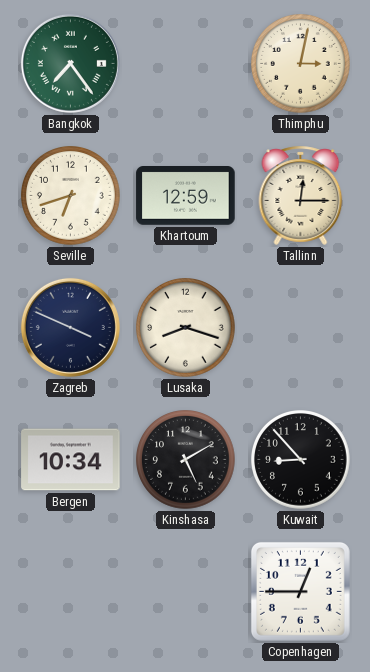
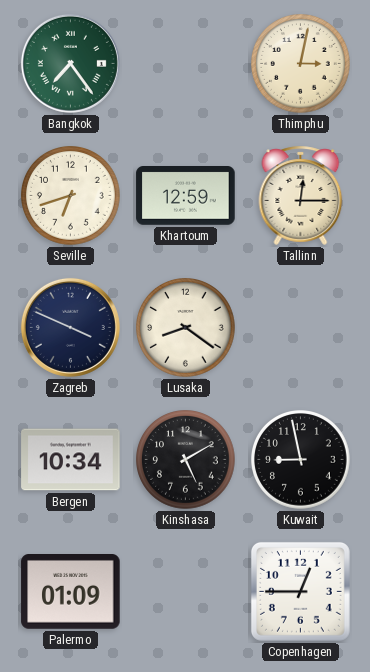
Lusaka: 8:18 -> 8:21 (186, 328)
Kuwait: 8:53 -> 8:58 (301, 460)
Palermo: none -> 01:09 (71, 592)
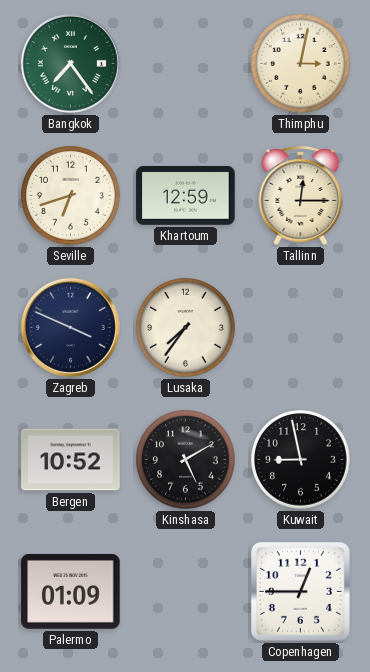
Lusaka: 8:21 -> 7:36 (186, 328)
Bergen: 10:34 -> 10:52 (71, 460)
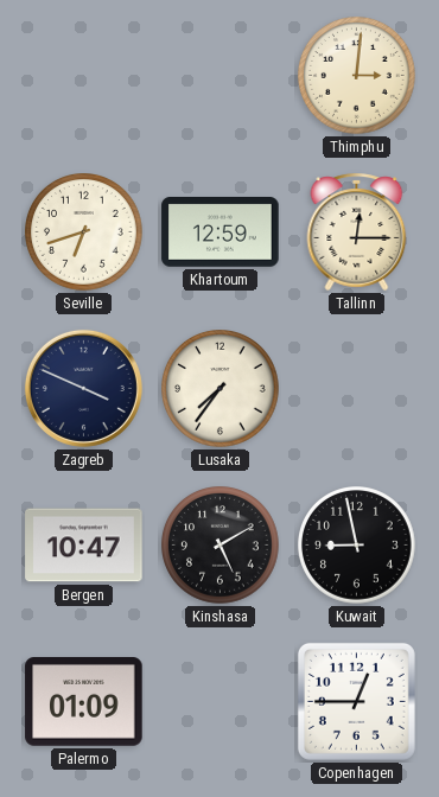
Bangkok: 7:24 -> none (70, 63)
Thimphu: 3:02 -> 3:01 (357, 76)
Bergen: 10:52 -> 10:47 (84, 546)
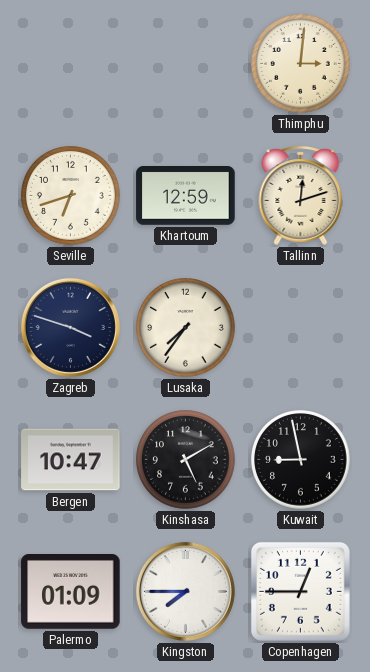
Tallinn: 12:15 -> 12:12 (301, 195)
Zagreb: 3:49 -> 3:48 (70, 327)
Kingston: none -> 7:45 (185, 591)
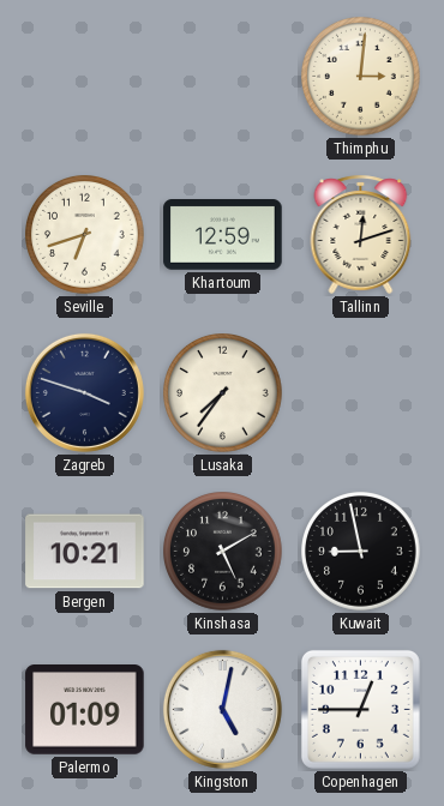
Bergen: 10:47 -> 10:21 (85, 552)
Kingston: 7:45 -> 5:02 (222, 709)
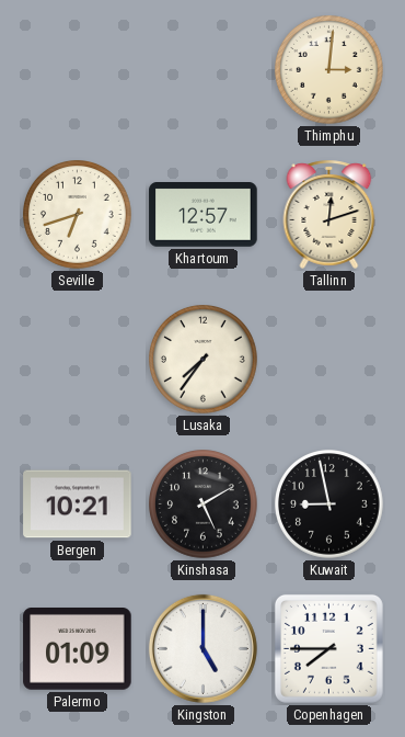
Khartoum: 12:59 -> 12:57 (204, 215)
Zagreb: 3:48 -> none (84, 392)
Kingston: 5:02 -> 5:00 (202, 648)
Copenhagen: 12:45 -> 7:45 (328, 648)
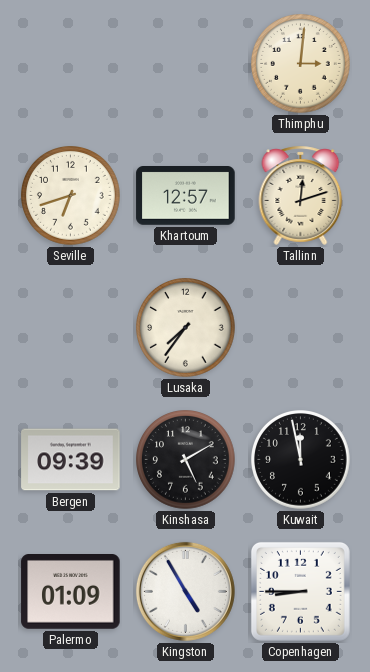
Bergen: 10:21 -> 09:39 (71, 460)
Kuwait: 8:58 -> 11:58 (301, 460)
Kingston: 5:00 -> 4:55 (185, 591)
Copenhagen: 7:45 -> 8:45 (300, 591)
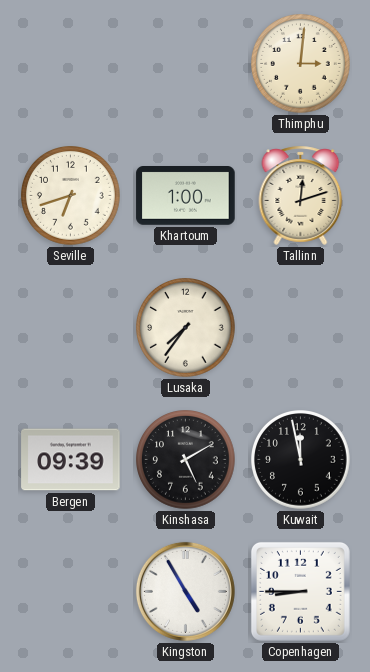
Khartoum: 12:57 -> 1:00 (186, 196)
Palermo: 01:09 -> none (71, 592)
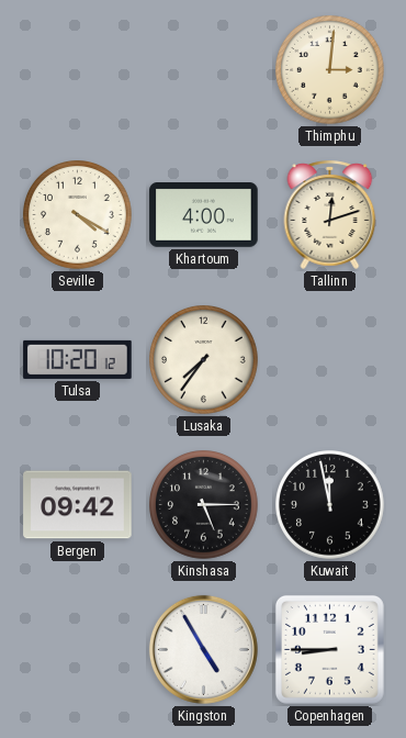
Seville: 6:42 -> 4:20 (78, 215)
Khartoum: 1:00 -> 4:00 (204, 215)
Tulsa: none -> 10:20 (78, 359)
Bergen: 09:39 -> 09:42 (78, 505)
Kinshasa: 5:10 -> 5:15 (204, 505)
